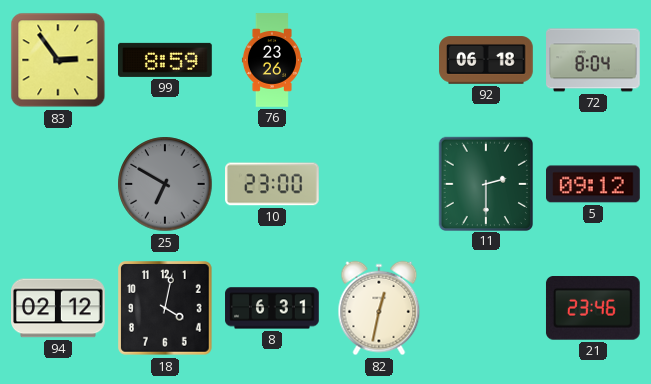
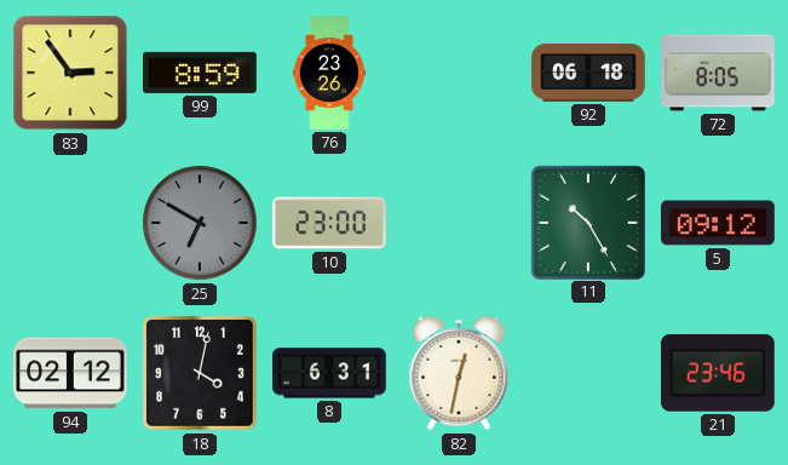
72: 8:04 -> 8:05 (718, 73)
11: 2:30 -> 10:25 (587, 222)
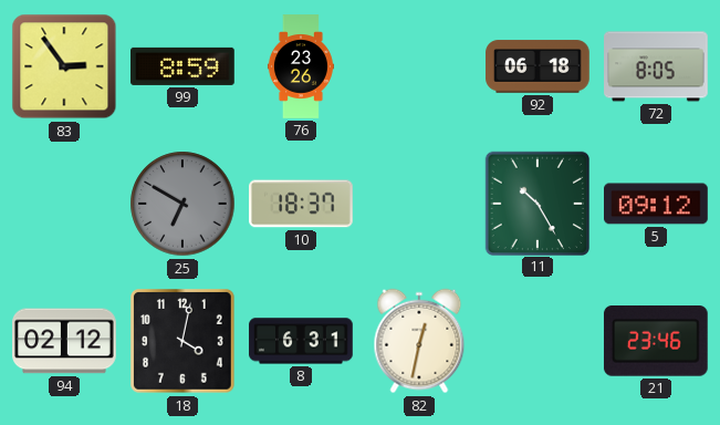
10: 23:00 -> 18:37 (302, 204)
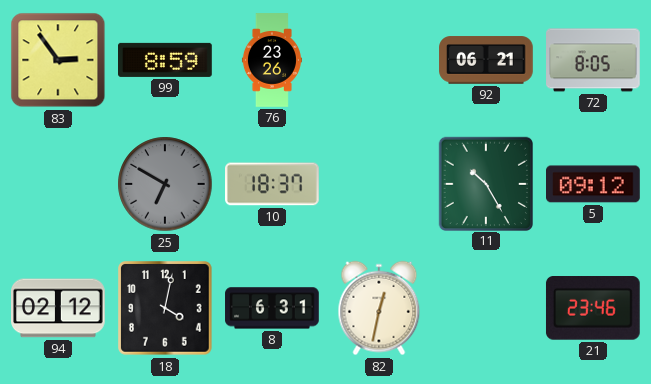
92: 06:18 -> 06:21 (486, 60)
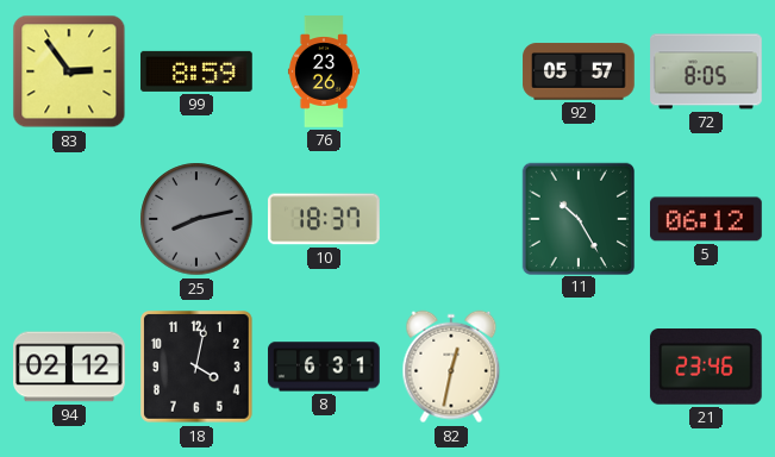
92: 06:21 -> 05:57 (579, 71)
25: 6:50 -> 8:13 (196, 219)
5: 09:12 -> 06:12 (707, 219)
